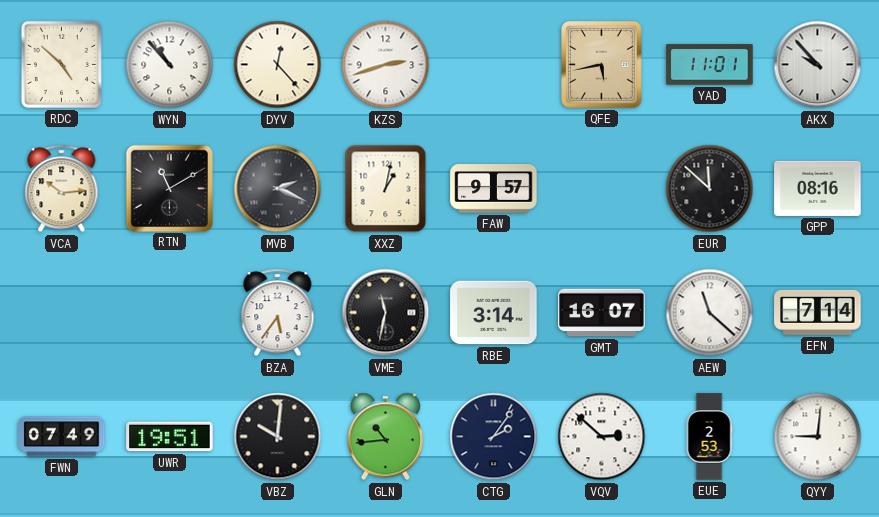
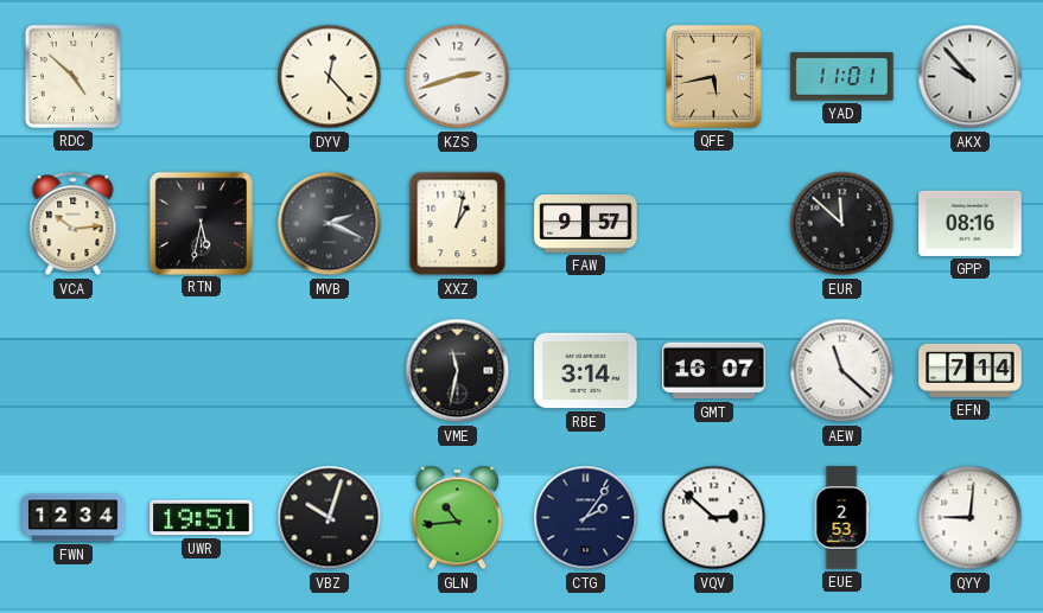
WYN: 10:53 -> none (170, 65)
RTN: 11:10 -> 5:32 (201, 223)
BZA: 5:36 -> none (278, 313)
FWN: 07:49 -> 12:34 (74, 518)
VBZ: 10:01 -> 10:03 (330, 518)
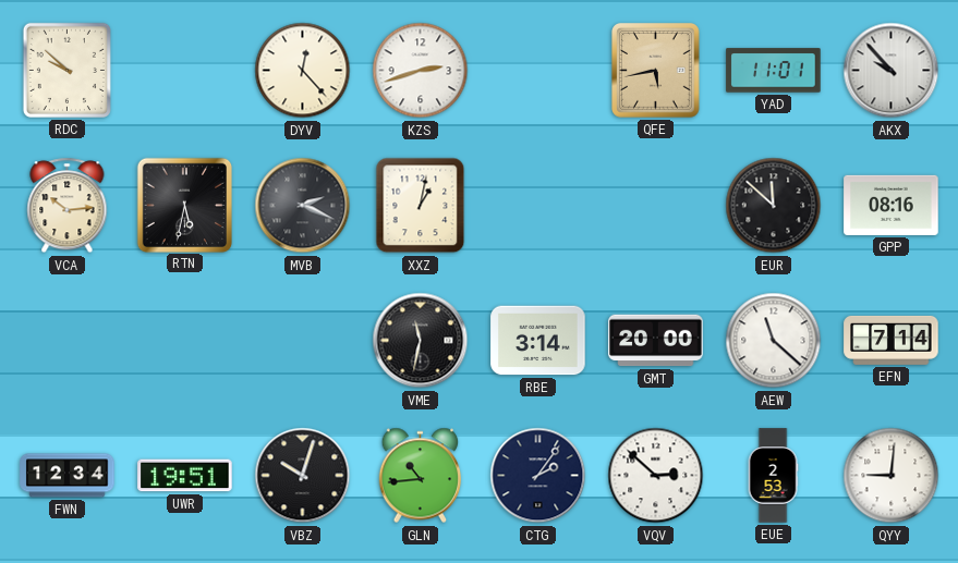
RDC: 4:52 -> 9:52 (66, 70)
FAW: 9:57 -> none (586, 224)
GMT: 16:07 -> 20:00 (656, 341)
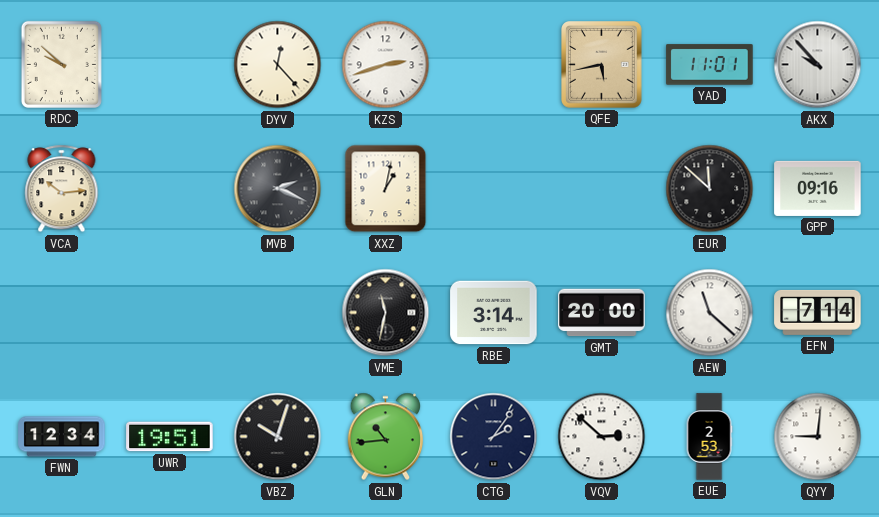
RTN: 5:32 -> none (184, 205)
GPP: 08:16 -> 09:16 (818, 188)
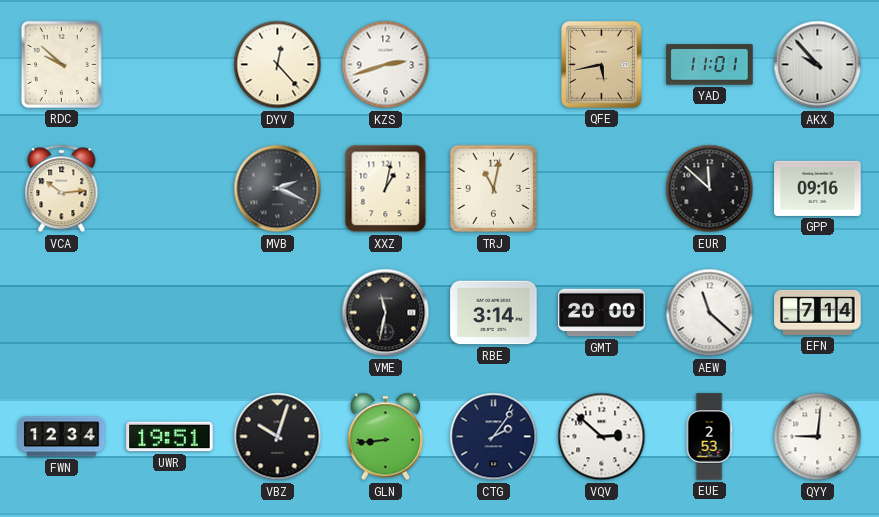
TRJ: none -> 11:02 (494, 189)
GLN: 10:44 -> 8:44 (386, 437)
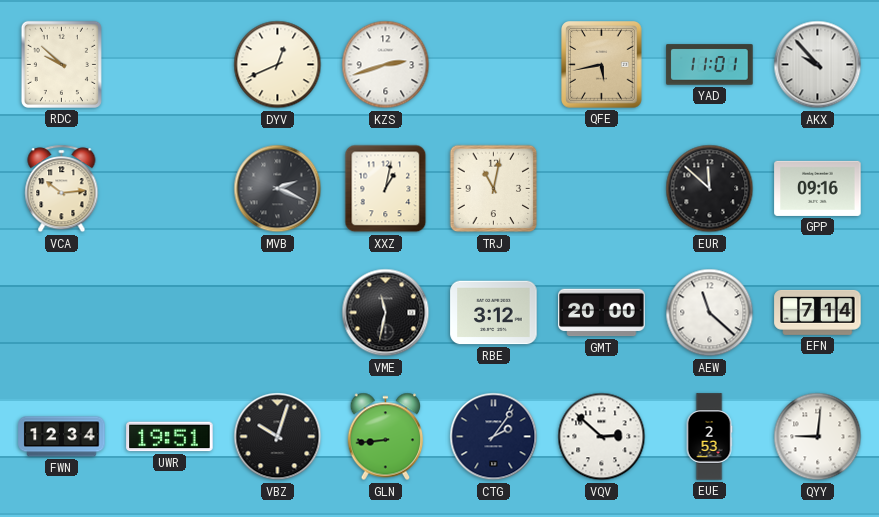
DYV: 12:23 -> 12:41 (278, 65)
RBE: 3:14 -> 3:12 (494, 313)
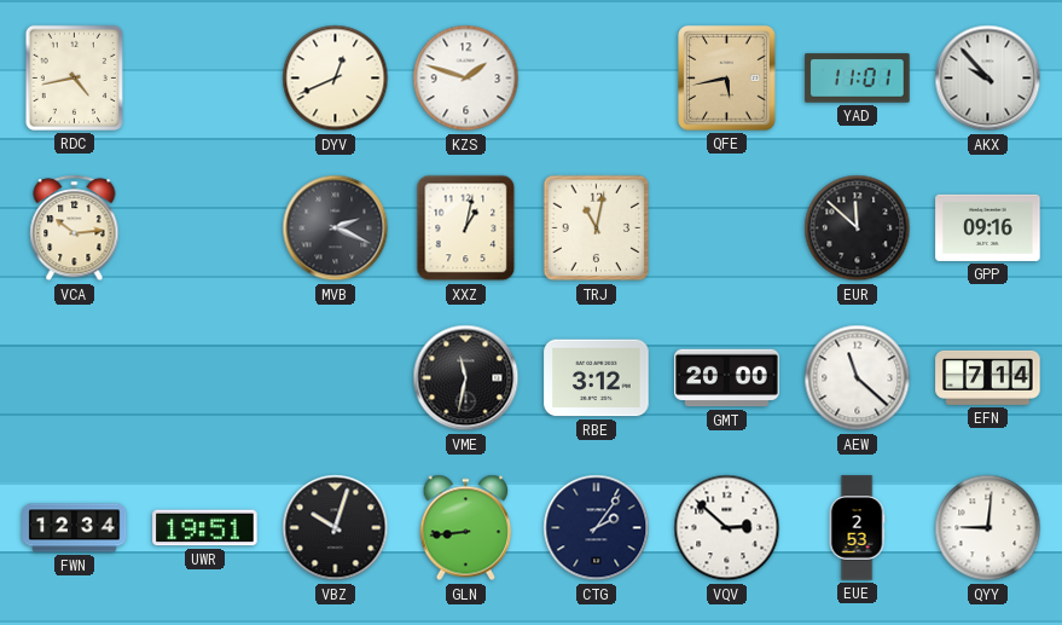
RDC: 9:52 -> 4:43 (74, 77)
KZS: 2:42 -> 1:48 (466, 79)
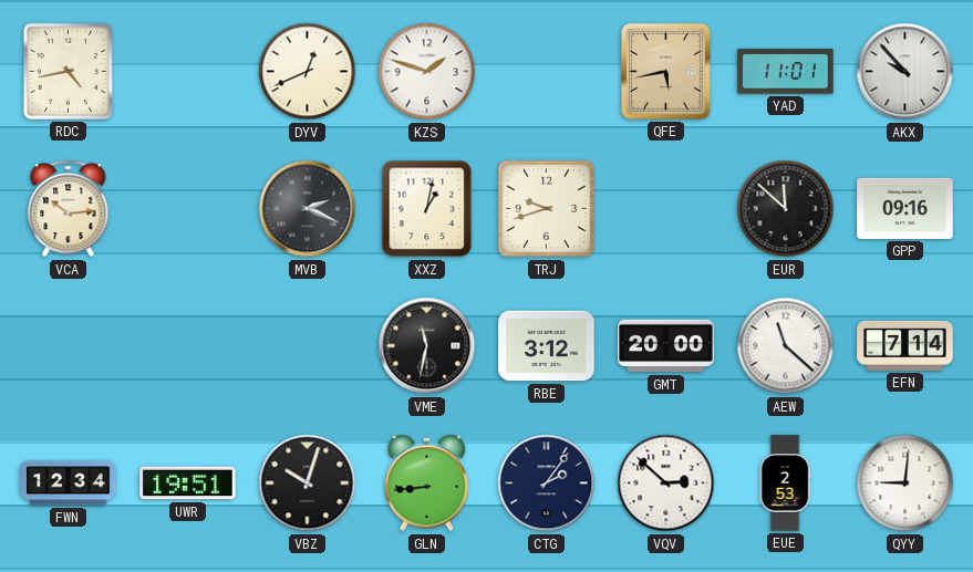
TRJ: 11:02 -> 9:42 (547, 209)
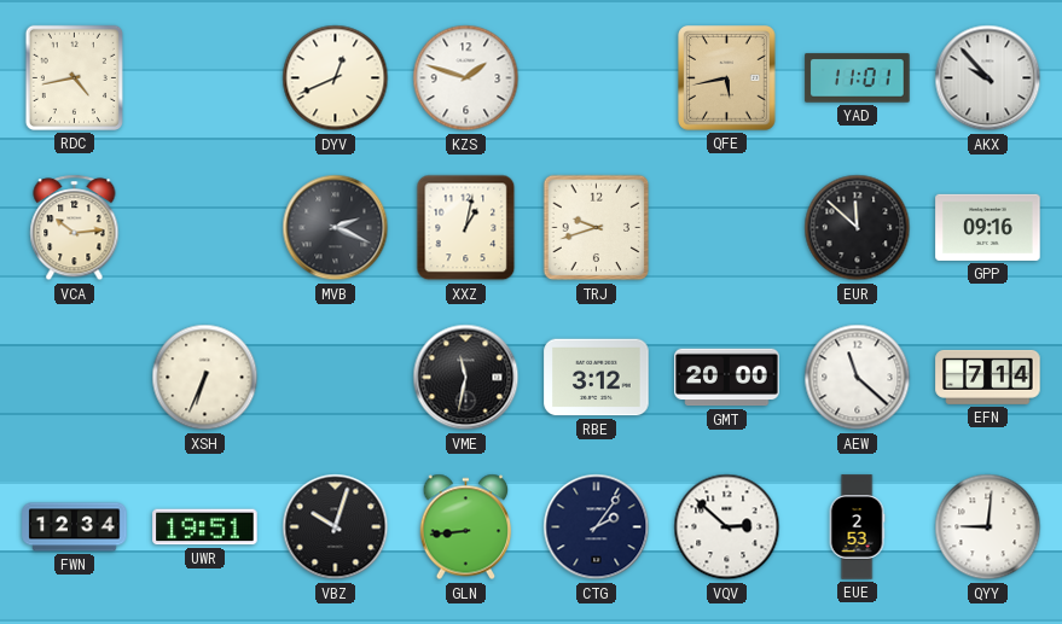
XSH: none -> 6:34 (205, 378)
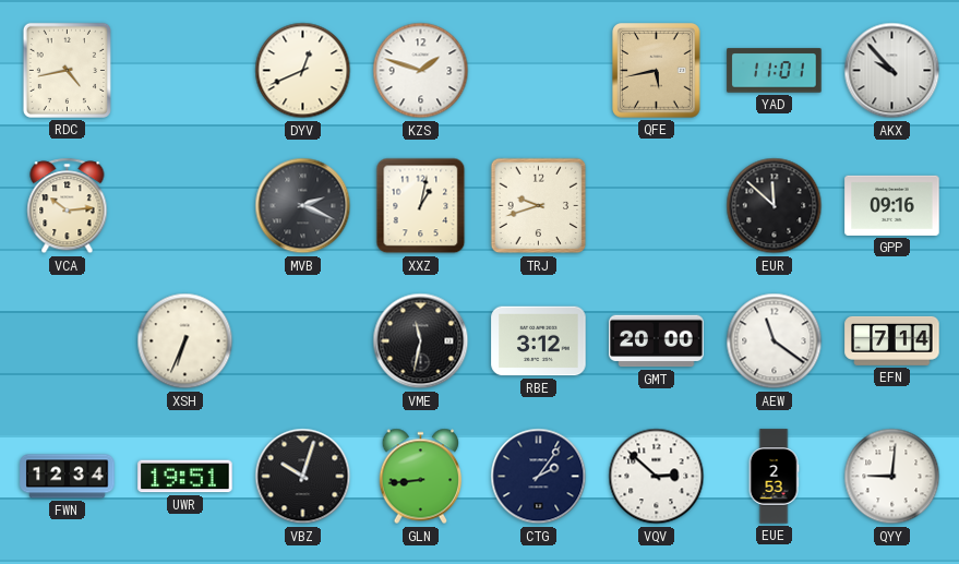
AEW: 11:22 -> 11:21 (775, 341)
